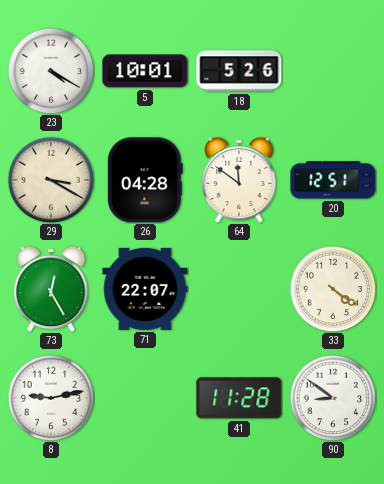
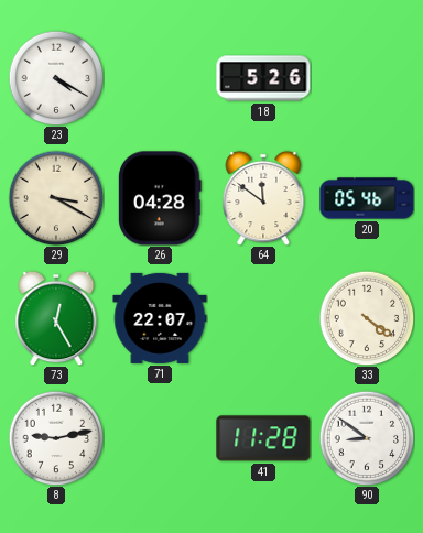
5: 10:01 -> none (145, 71)
20: 12:51 -> 05:46 (367, 198)
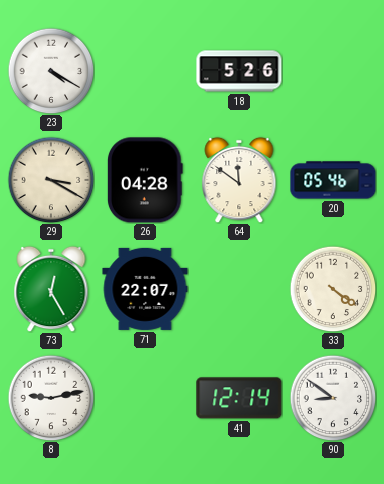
41: 11:28 -> 12:14 (239, 398)
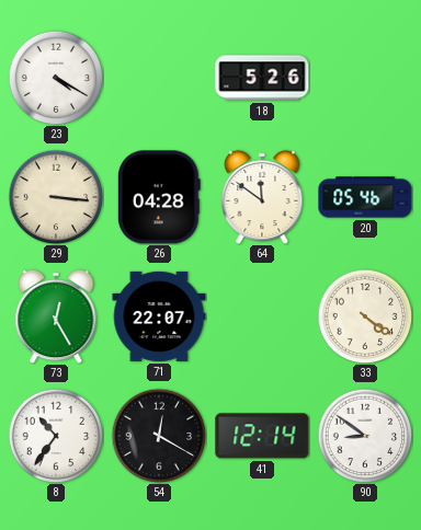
29: 3:20 -> 3:16 (56, 197)
8: 9:13 -> 10:36 (56, 436)
54: none -> 12:20 (159, 436)
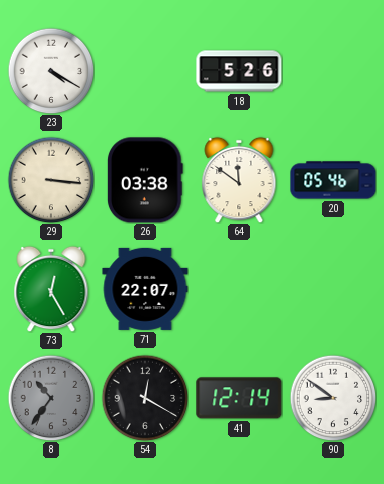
26: 04:28 -> 03:38 (145, 180)
33: 4:21 -> none (365, 316)
8 dial: white -> grey (51, 398)
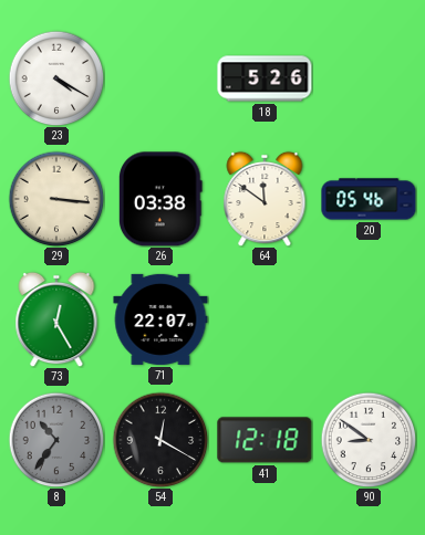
41: 12:14 -> 12:18 (265, 440)
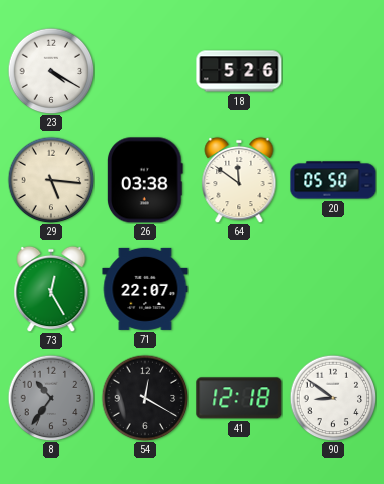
29: 3:16 -> 5:16 (51, 180)
20: 05:46 -> 05:50 (333, 180)
